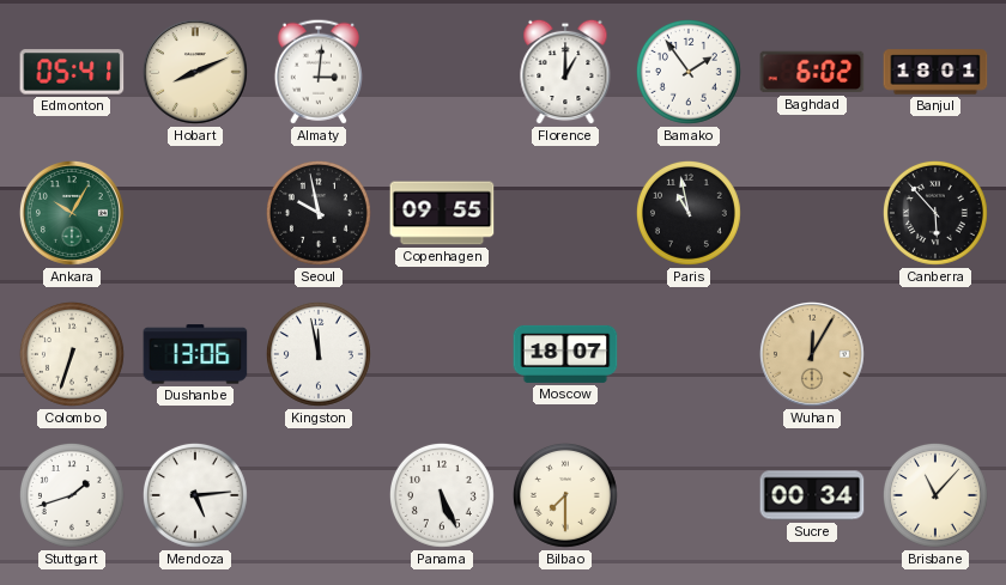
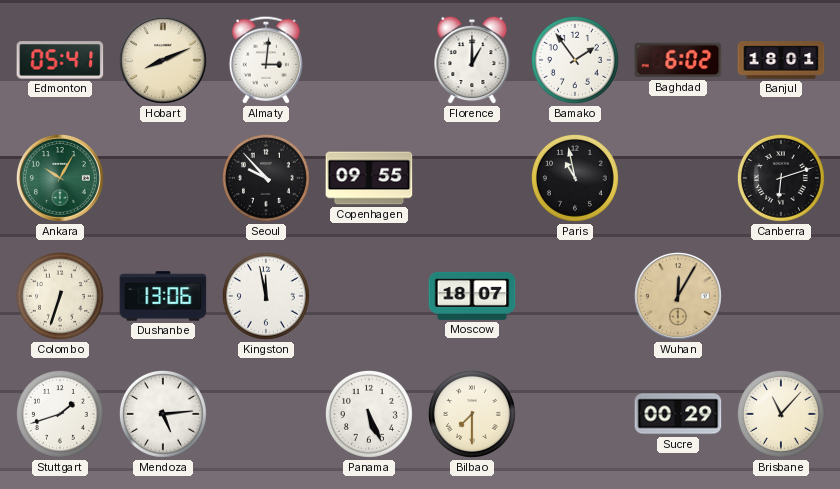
Seoul: 9:58 -> 9:53 (266, 178)
Canberra: 5:53 -> 6:12 (781, 178)
Sucre: 00:34 -> 00:29 (678, 414)
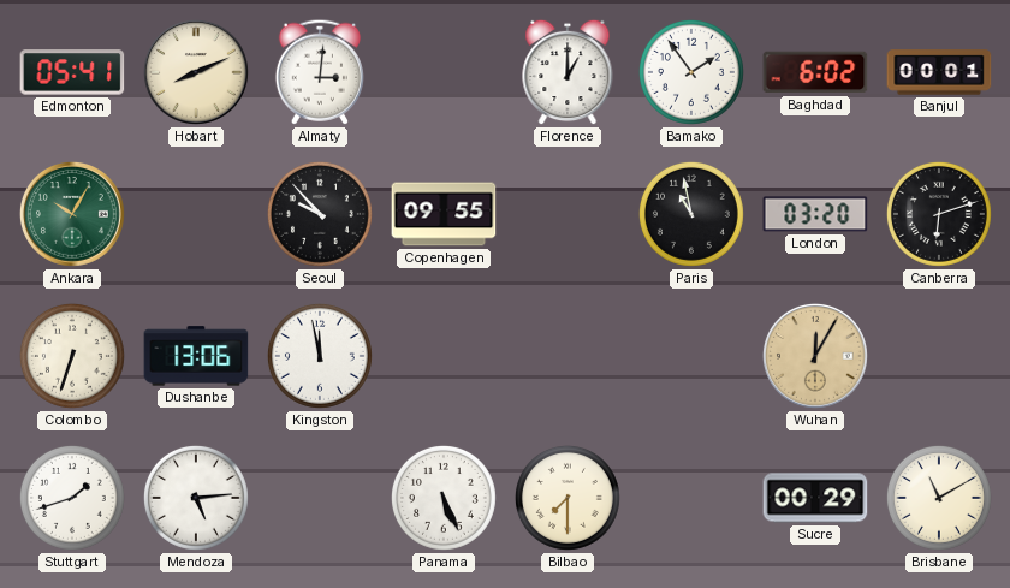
Banjul: 18:01 -> 00:01 (939, 72)
London: none -> 03:20 (815, 214)
Moscow: 18:07 -> none (472, 296)
Brisbane: 11:07 -> 11:10 (939, 498)
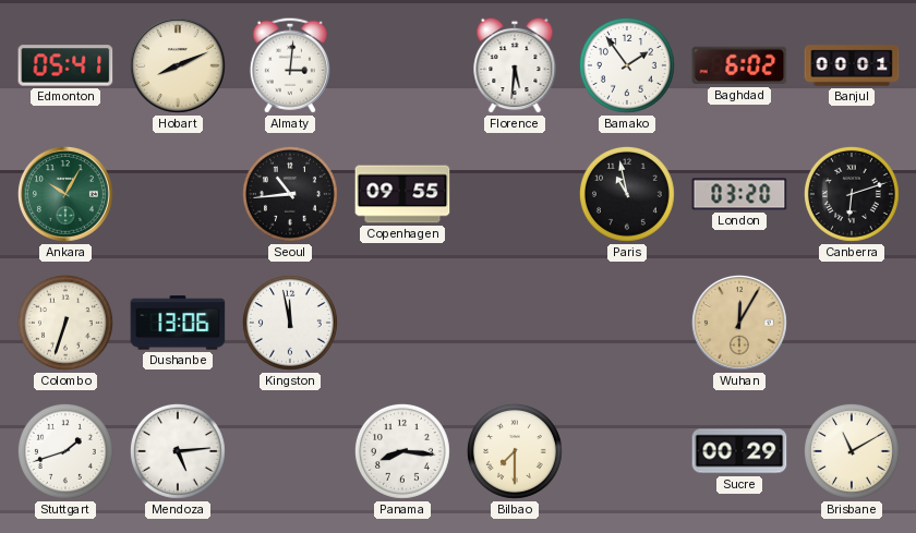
Florence: 1:00 -> 5:31 (515, 65)
Seoul: 9:53 -> 10:44 (290, 194)
Panama: 5:26 -> 8:16 (402, 451)
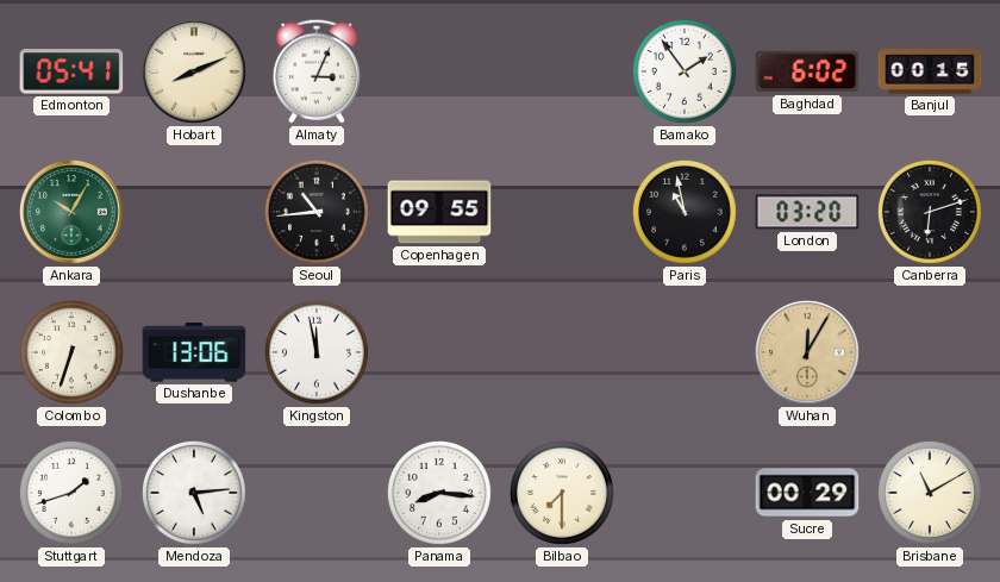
Almaty: 3:01 -> 3:04 (317, 71)
Florence: 5:31 -> none (515, 65)
Banjul: 00:01 -> 00:15 (930, 71)
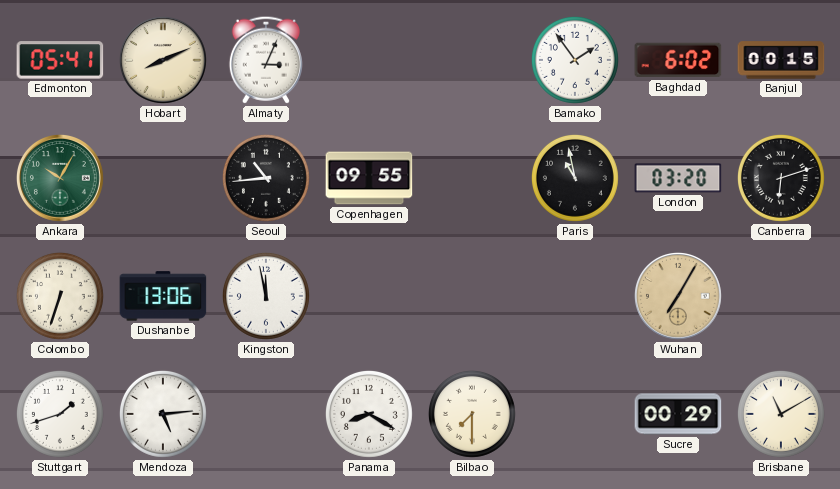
Wuhan: 12:05 -> 7:05 (678, 296)
Panama: 8:16 -> 8:20 (369, 414)
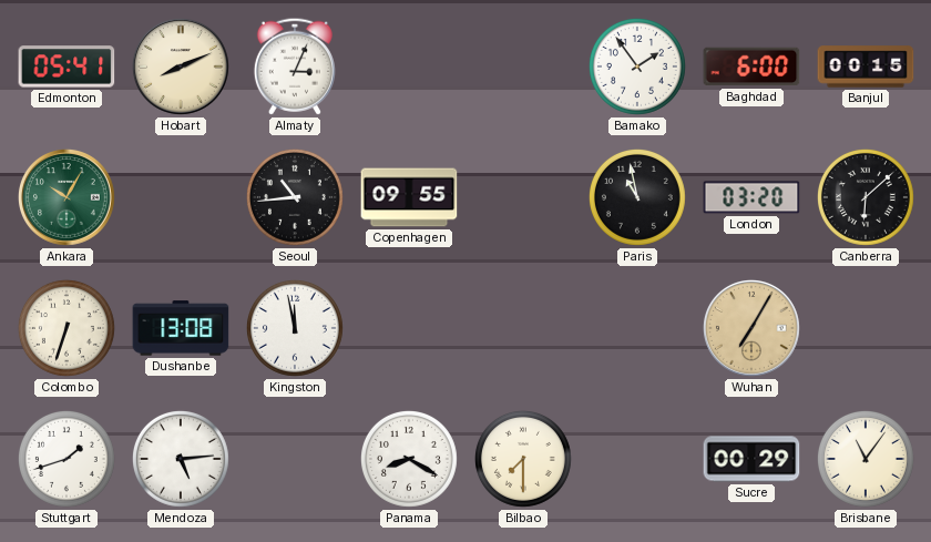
Baghdad: 6:02 -> 6:00 (751, 67)
Canberra: 6:12 -> 6:08 (866, 197)
Dushanbe: 13:06 -> 13:08 (181, 328)
Brisbane: 11:10 -> 11:06 (866, 459)
